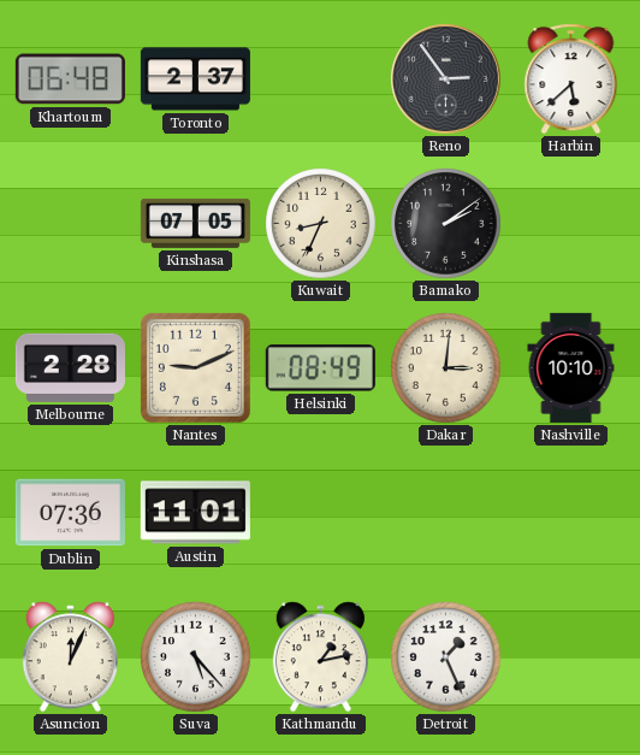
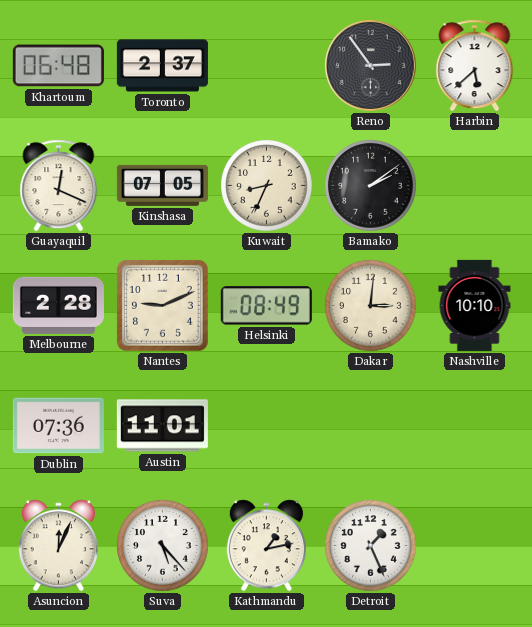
Guayaquil: none -> 12:19 (59, 186)
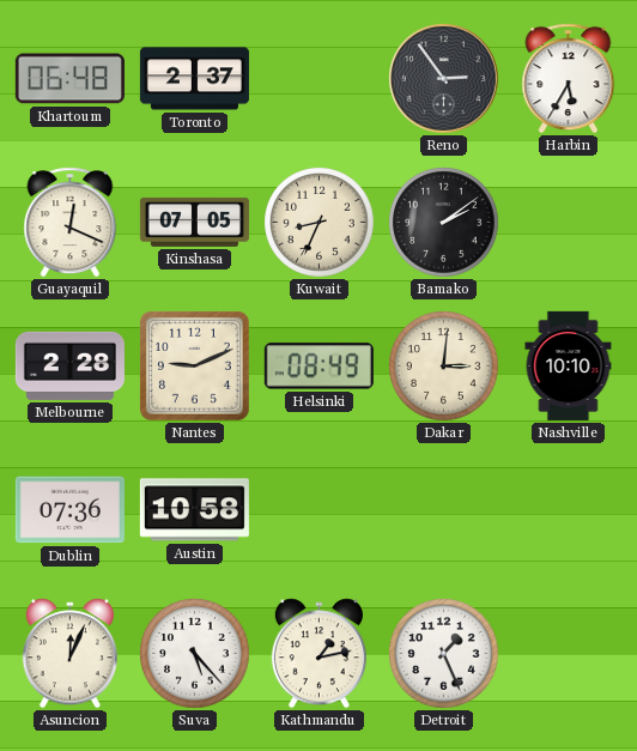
Harbin: 5:38 -> 5:35 (569, 79)
Austin: 11:01 -> 10:58 (194, 510)
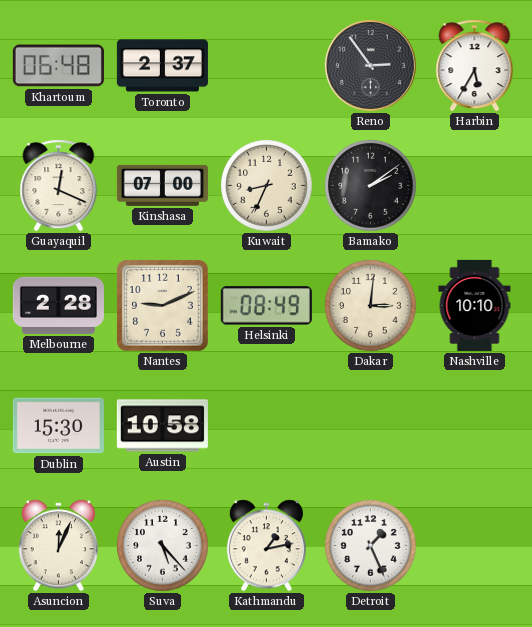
Kinshasa: 07:05 -> 07:00 (162, 185)
Dublin: 07:36 -> 15:30 (58, 426)
